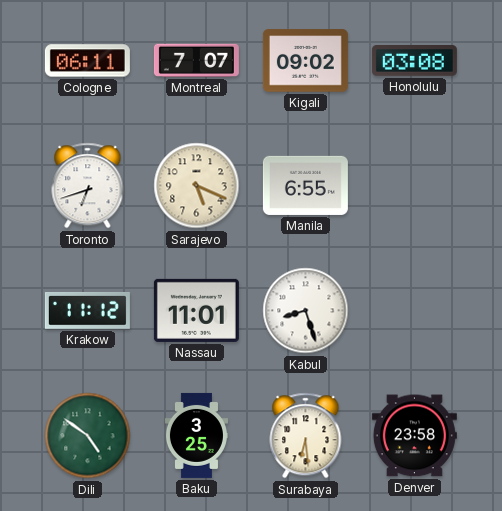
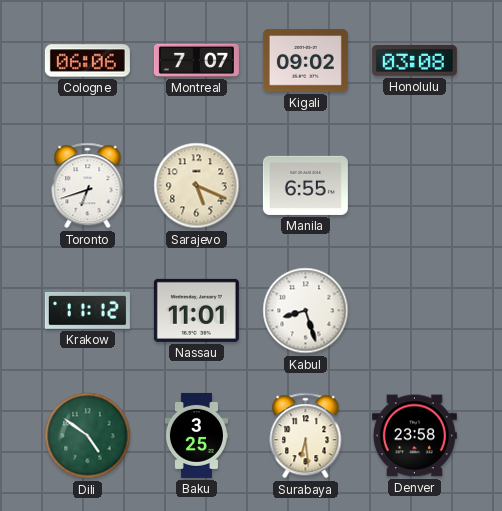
Cologne: 06:11 -> 06:06 (87, 61)
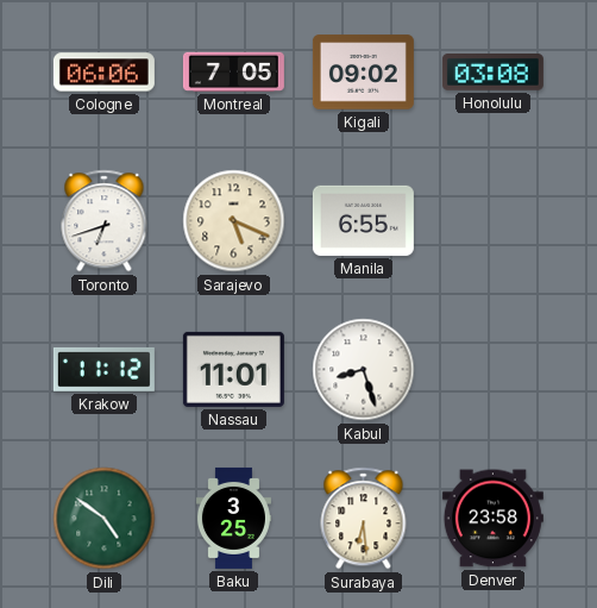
Montreal: 7:07 -> 7:05 (233, 71)
